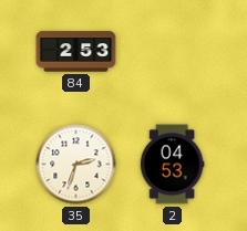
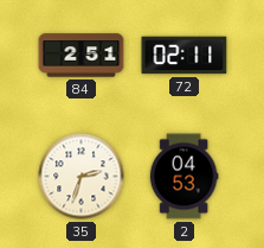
84: 2:53 -> 2:51 (82, 56)
72: none -> 02:11 (185, 56)
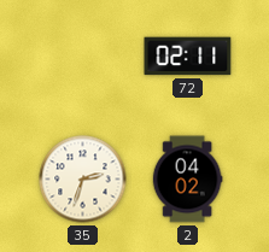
84: 2:51 -> none (82, 56)
2: 04:53 -> 04:02 (187, 180)
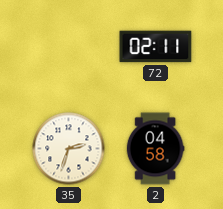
2: 04:02 -> 04:58 (155, 149)
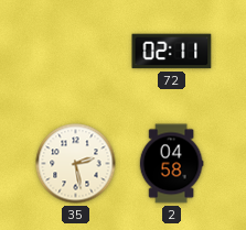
35: 2:33 -> 2:28 (76, 164)
